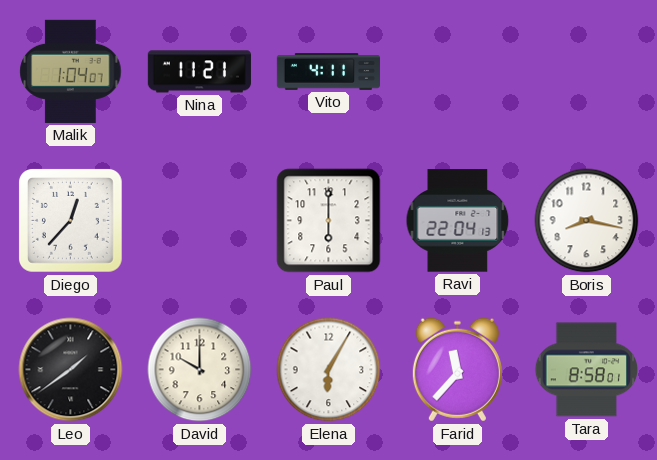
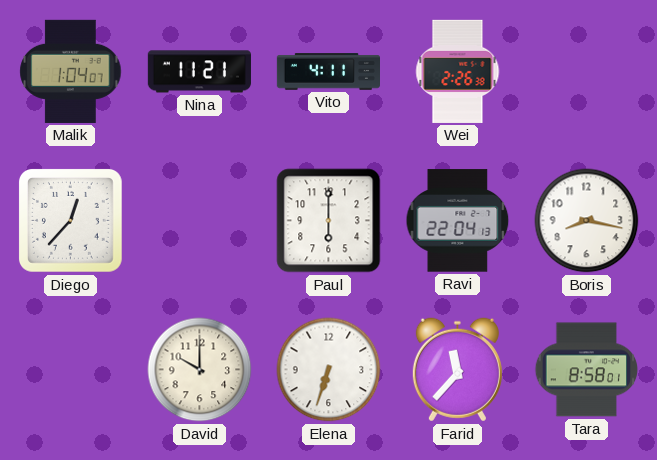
Wei: none -> 2:26 (458, 71)
Leo: 1:39 -> none (71, 370)
Elena: 6:05 -> 6:33 (329, 370)
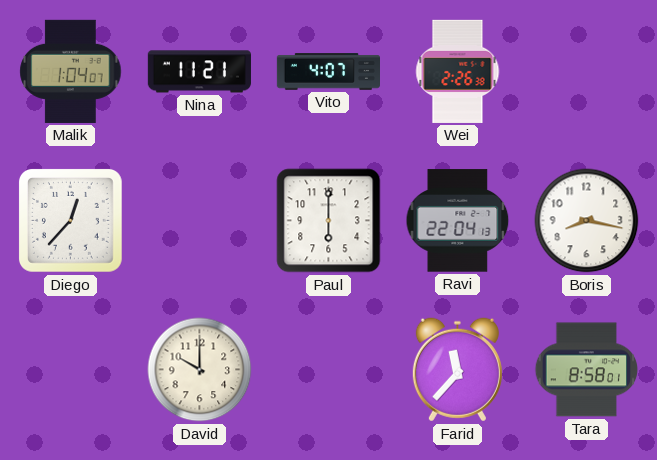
Vito: 4:11 -> 4:07 (328, 72)
Elena: 6:33 -> none (329, 370)
